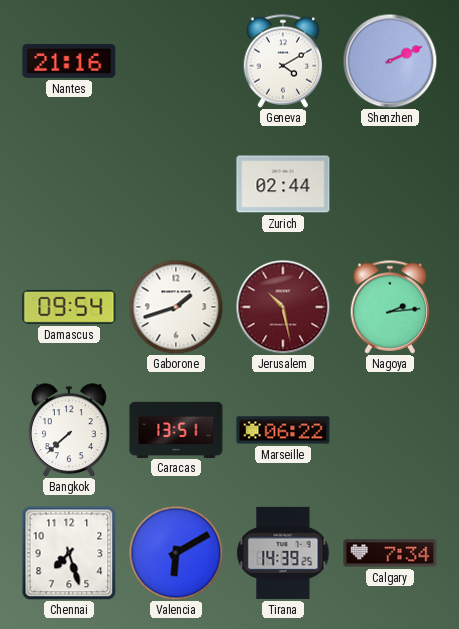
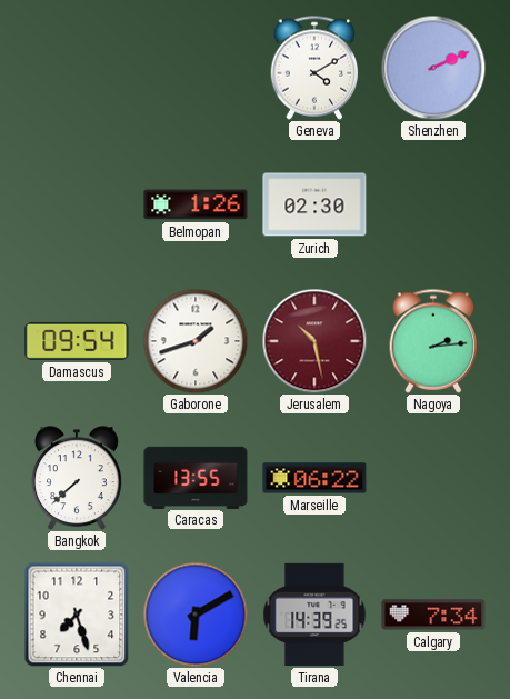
Nantes: 21:16 -> none (69, 61)
Belmopan: none -> 1:26 (196, 204)
Zurich: 02:44 -> 02:30 (314, 204)
Caracas: 13:51 -> 13:55 (196, 477)
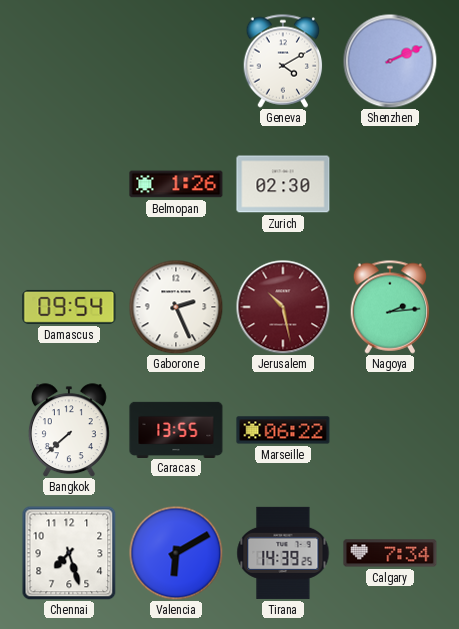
Gaborone: 1:42 -> 2:26 (176, 307)
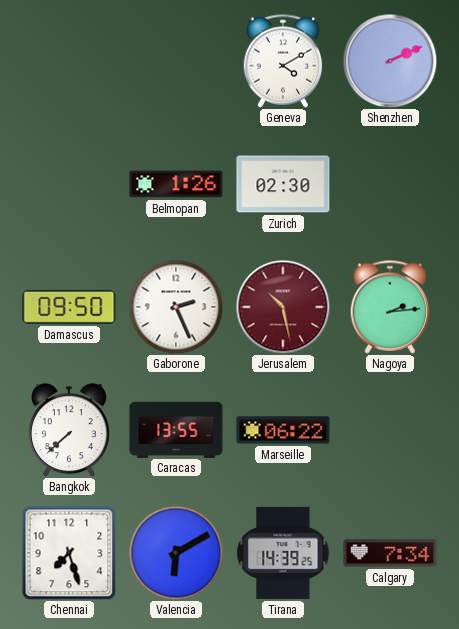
Damascus: 09:54 -> 09:50 (69, 307)
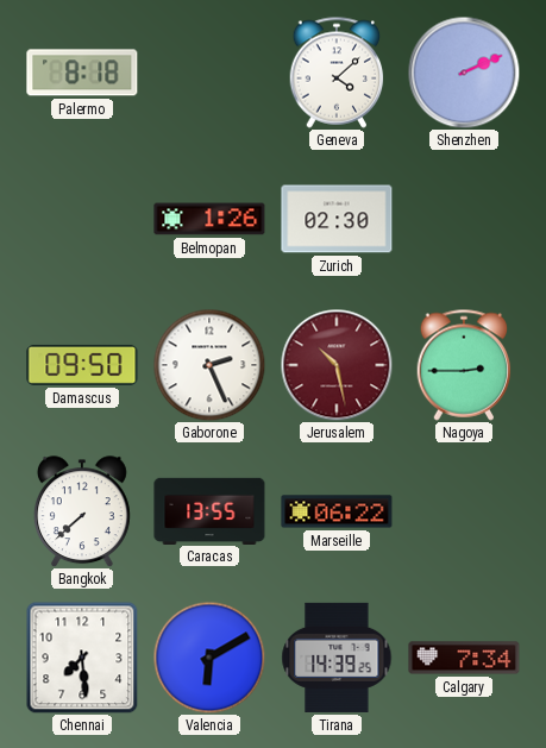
Palermo: none -> 8:18 (82, 73)
Geneva: 4:10 -> 4:08 (337, 73)
Nagoya: 2:14 -> 2:45 (464, 365)
Chennai: 7:27 -> 7:29 (82, 658)
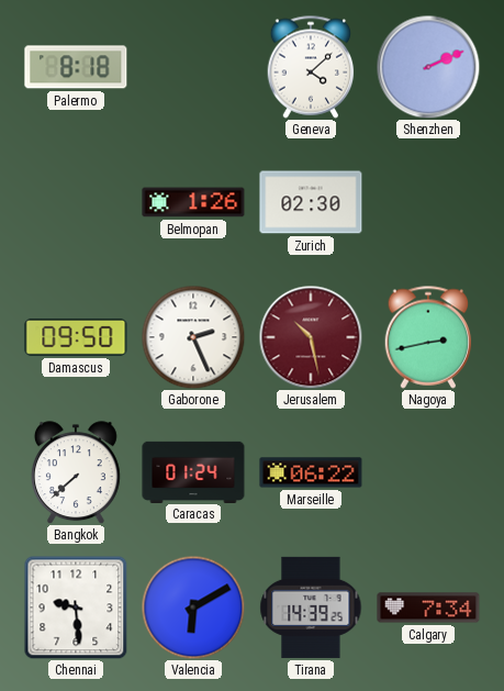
Nagoya: 2:45 -> 2:43 (428, 337)
Caracas: 13:55 -> 01:24 (193, 471)
Chennai: 7:29 -> 9:29 (76, 608)
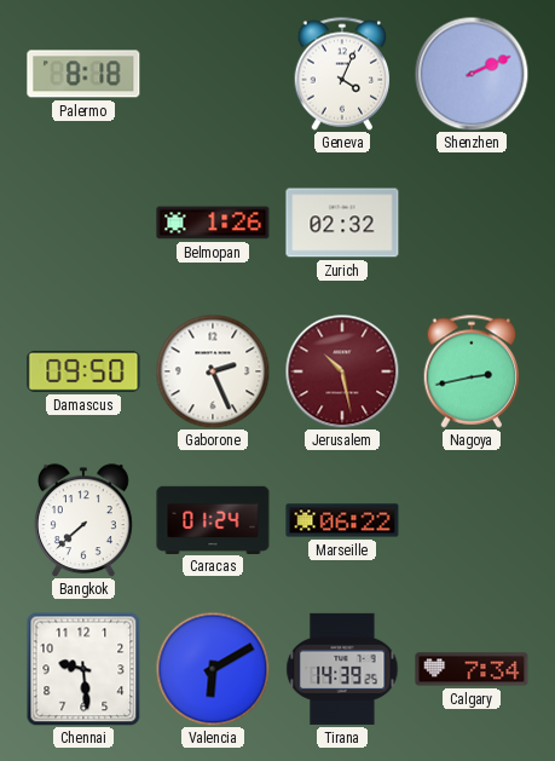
Geneva: 4:08 -> 4:04 (342, 74)
Zurich: 02:30 -> 02:32 (342, 223)
